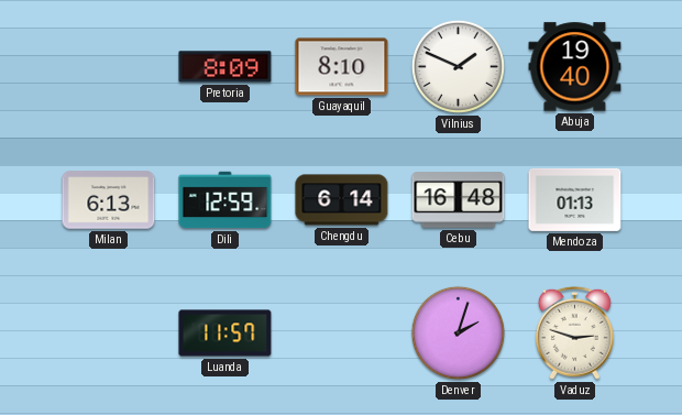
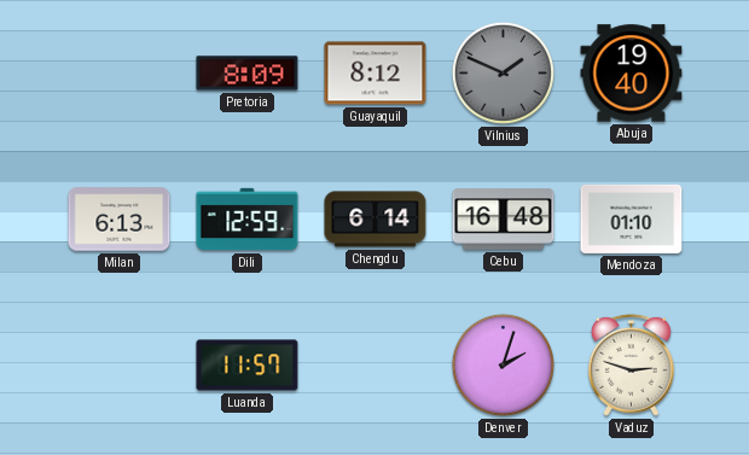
Guayaquil: 8:10 -> 8:12 (376, 74)
Vilnius dial: white -> grey (503, 72)
Mendoza: 01:13 -> 01:10 (632, 218)
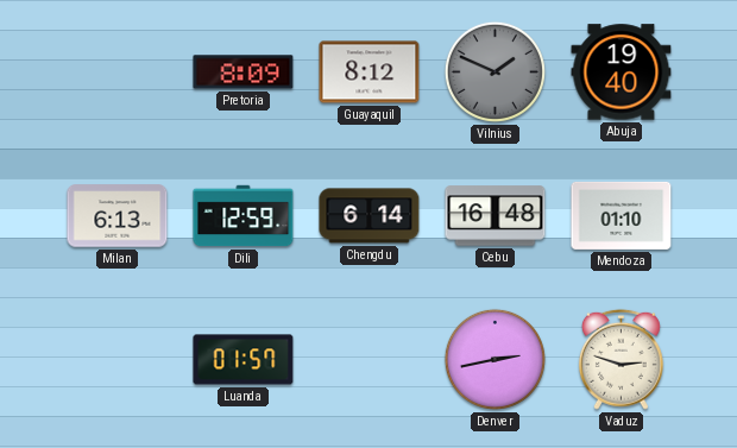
Luanda: 11:57 -> 01:57 (244, 360)
Denver: 2:03 -> 2:43 (495, 359)
